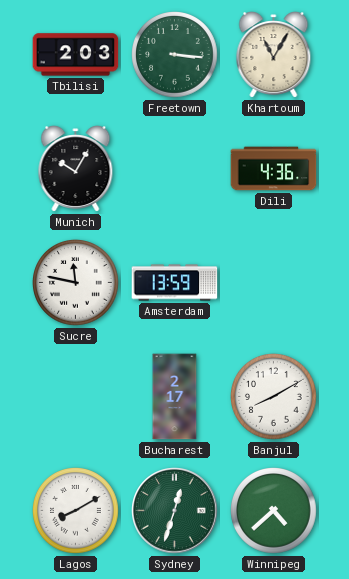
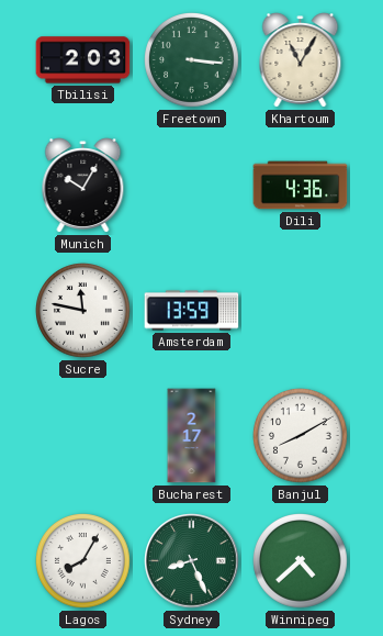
Lagos: 8:10 -> 8:05 (83, 561)
Sydney: 12:33 -> 8:26 (192, 561)
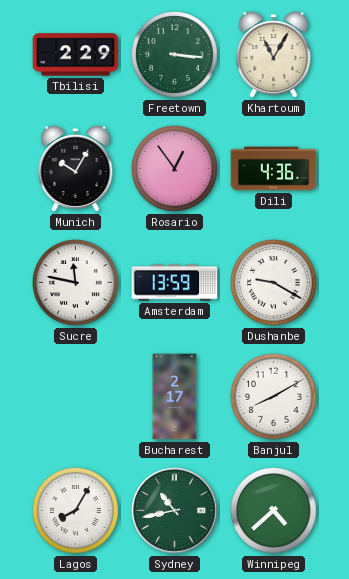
Tbilisi: 2:03 -> 2:29 (76, 55)
Rosario: none -> 12:54 (175, 169)
Dushanbe: none -> 9:20 (274, 283)
Sydney: 8:26 -> 10:43 (175, 511)
